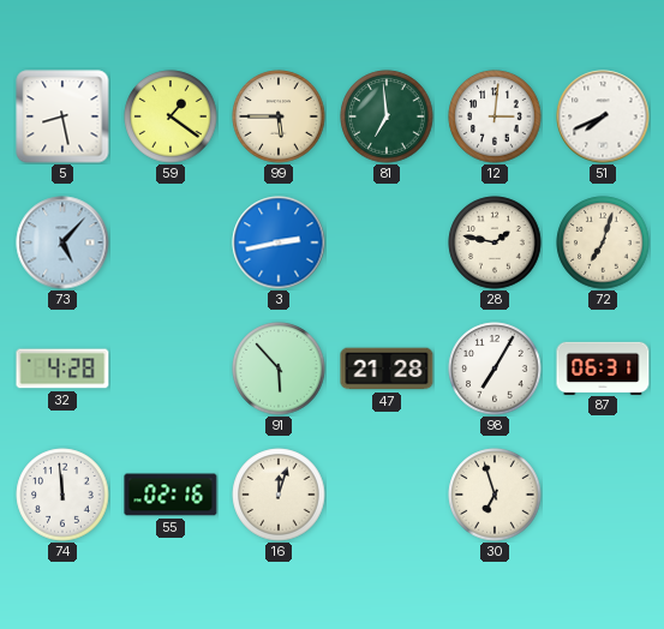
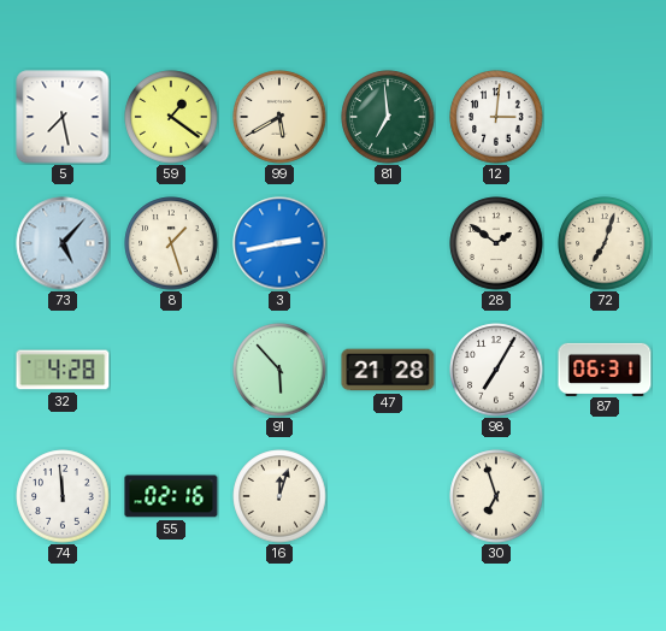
5: 8:28 -> 7:28 (63, 117)
99: 5:45 -> 5:40 (279, 117)
51: 7:41 -> none (603, 116)
8: none -> 1:27 (171, 243)
28: 1:47 -> 1:51 (496, 243)
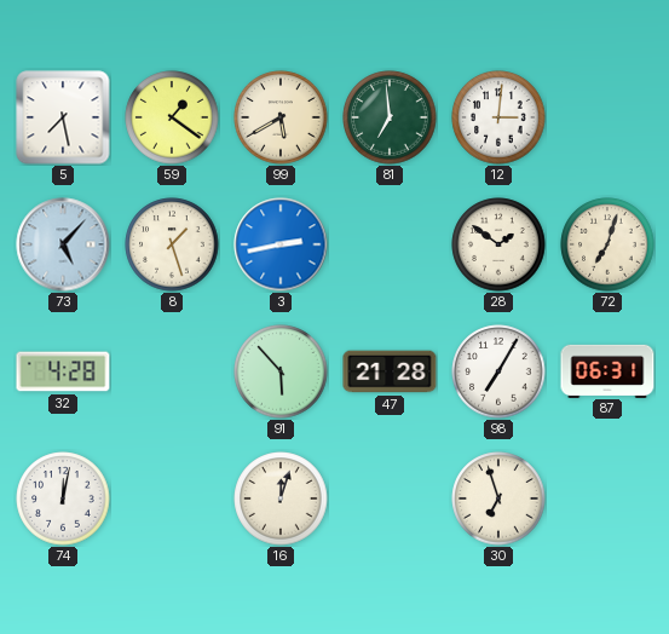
74: 11:59 -> 12:02 (63, 498)
55: 02:16 -> none (171, 496)
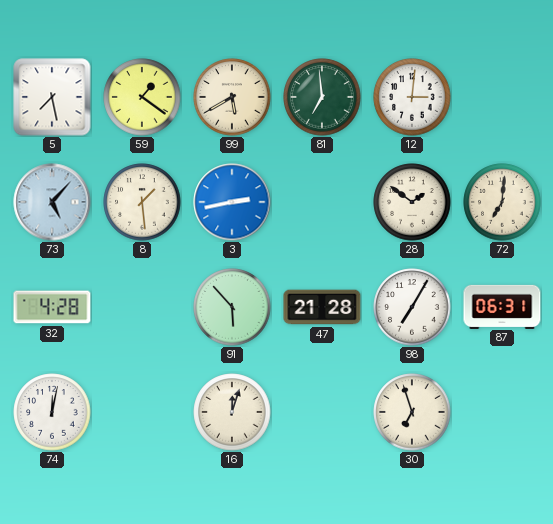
8: 1:27 -> 1:29 (142, 202)
72: 7:03 -> 7:01 (502, 202)
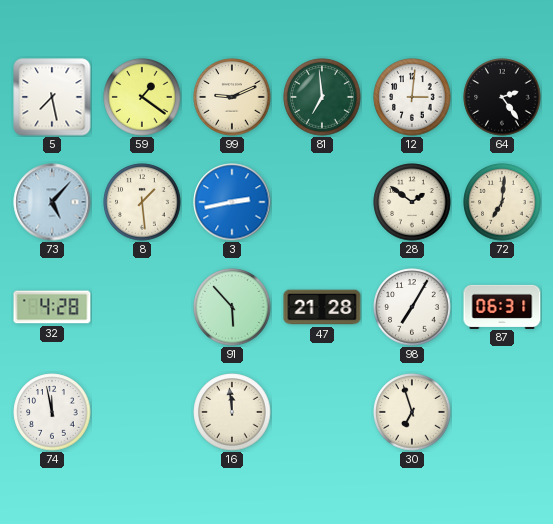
99: 5:40 -> 9:11 (232, 97)
64: none -> 2:24 (502, 97)
74: 12:02 -> 11:58 (52, 412)
16: 12:03 -> 11:59 (232, 412)
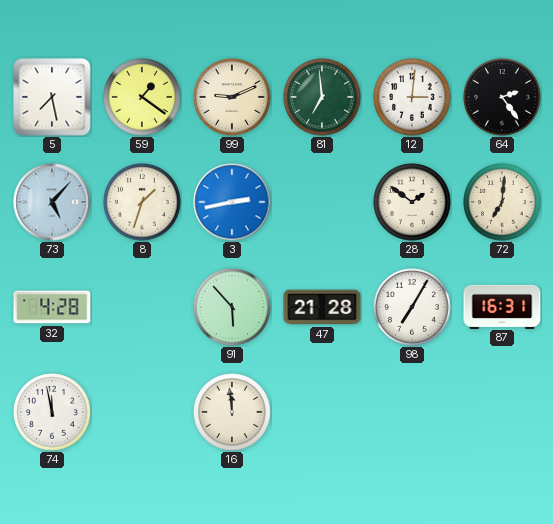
8: 1:29 -> 1:33 (142, 202)
87: 06:31 -> 16:31 (502, 306)
30: 6:57 -> none (412, 412)
